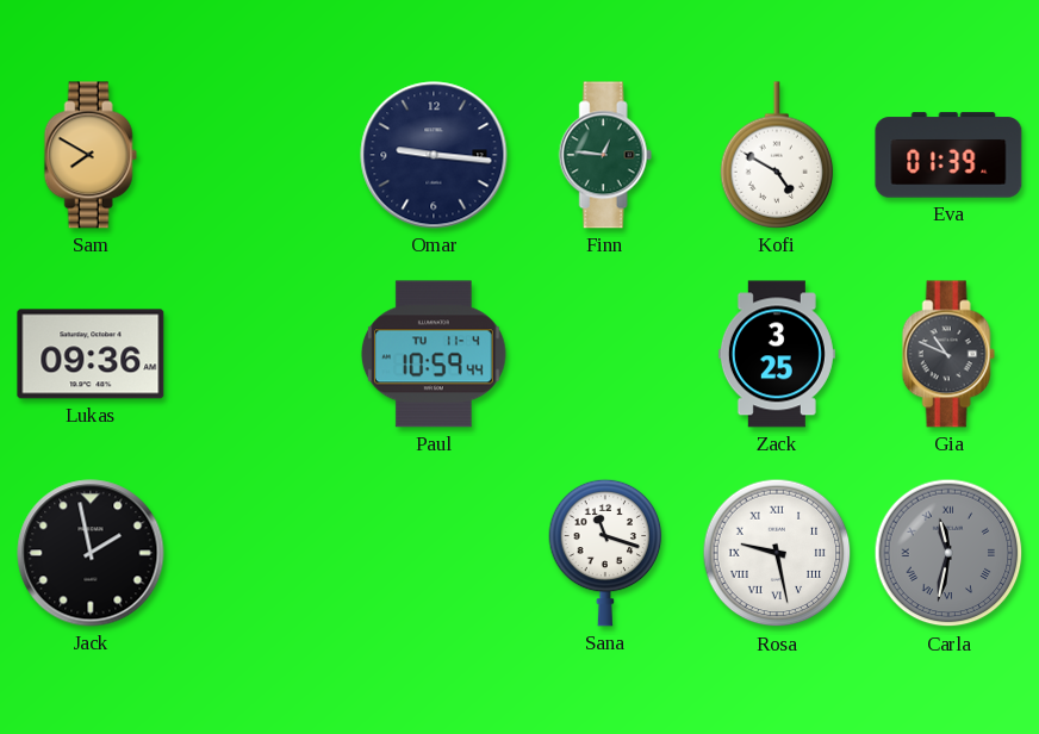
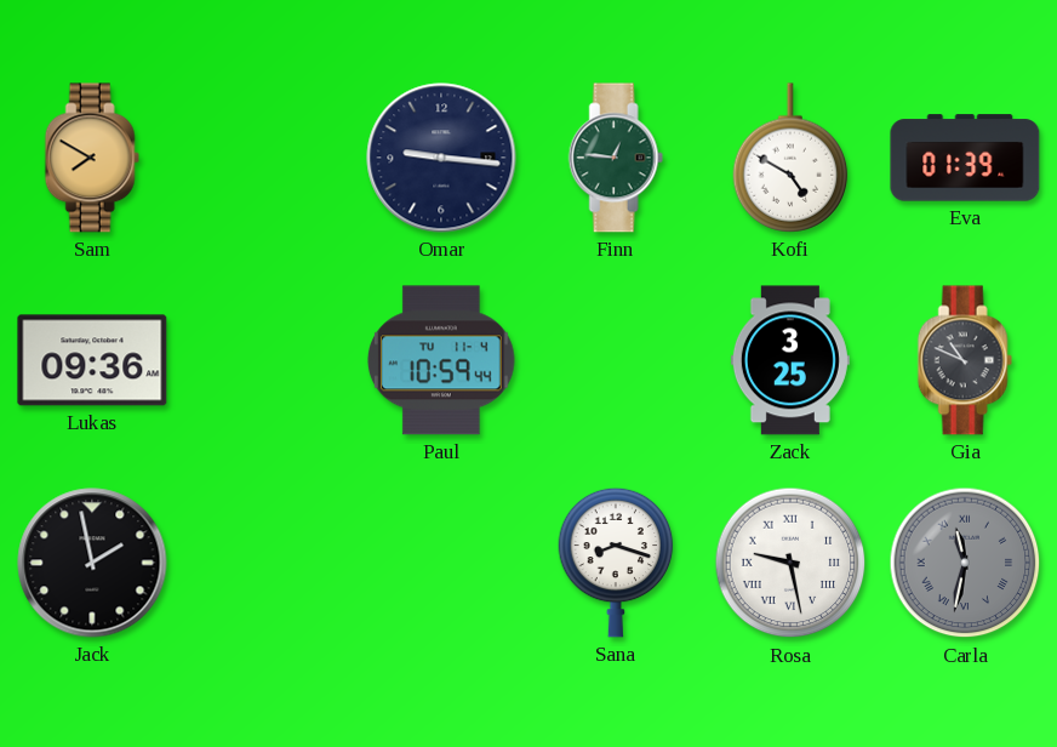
Sana: 11:18 -> 8:18 (616, 563)
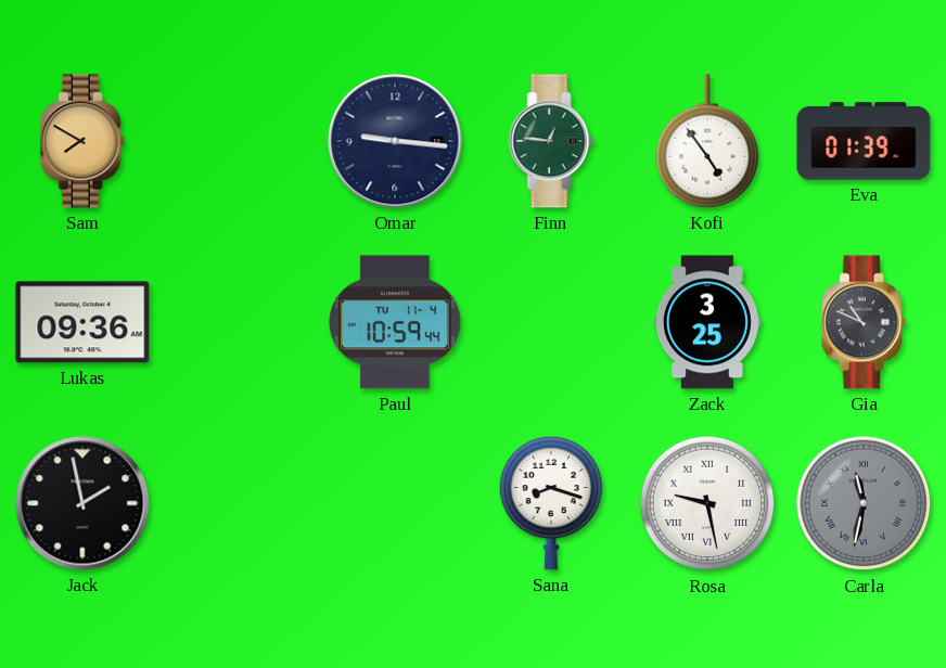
Kofi: 4:50 -> 4:54 (707, 141)
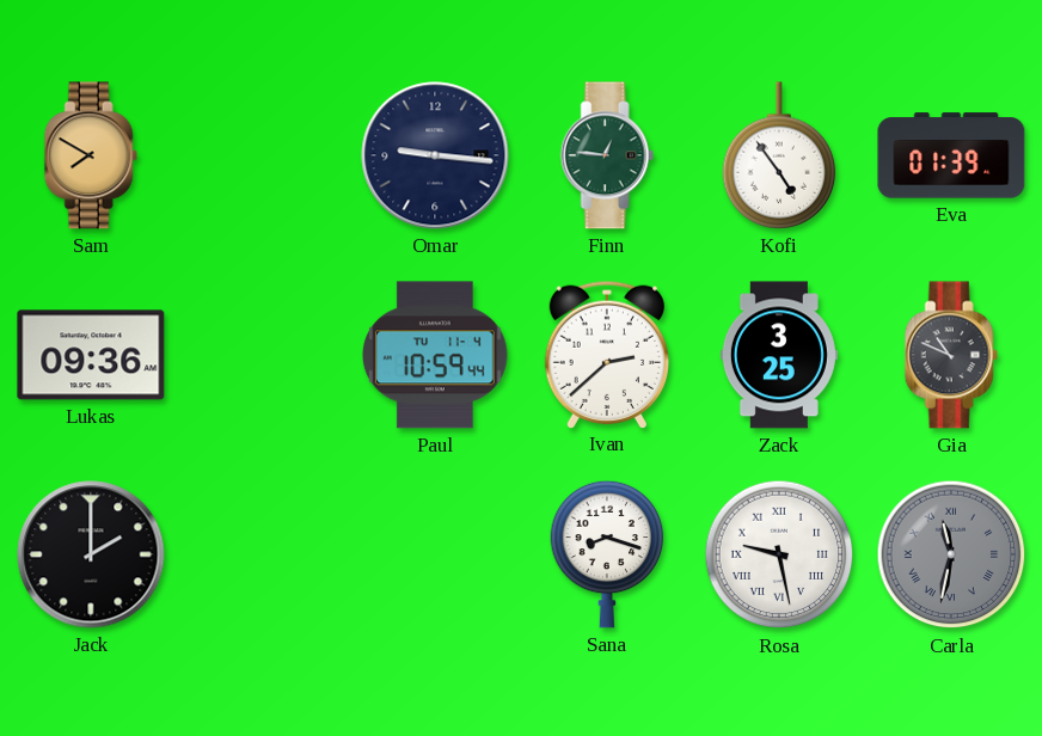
Ivan: none -> 2:38 (606, 354)
Jack: 1:58 -> 2:00 (91, 554)
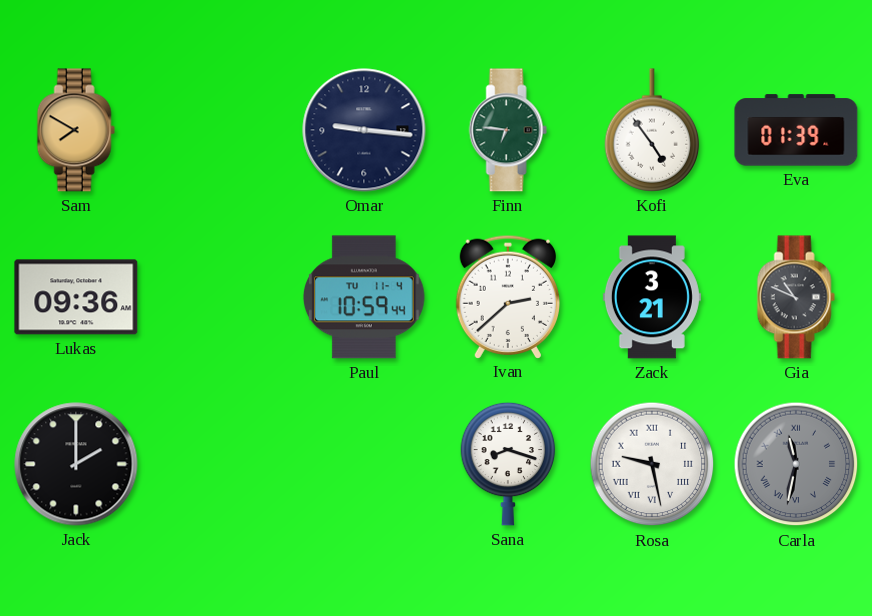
Finn: 12:46 -> 6:46 (508, 130)
Zack: 3:25 -> 3:21 (652, 297)
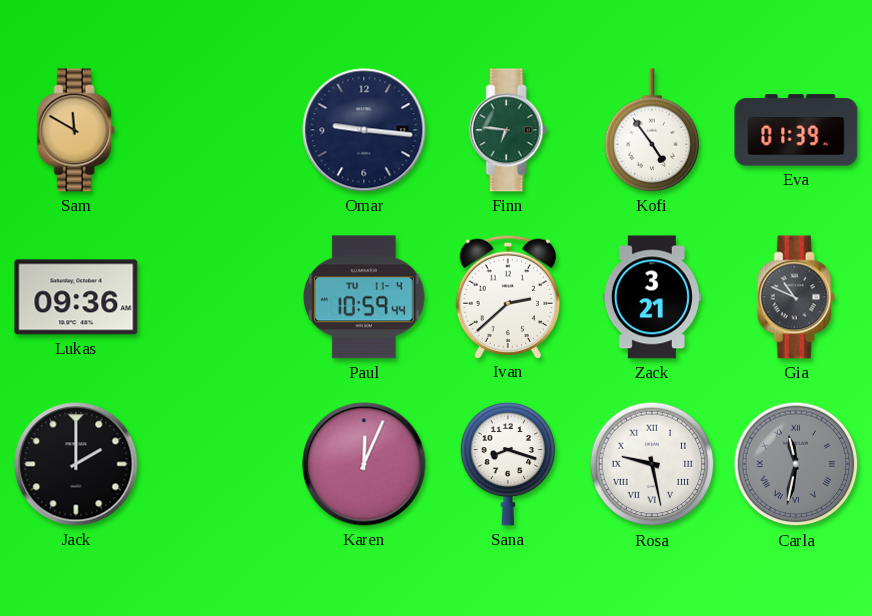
Sam: 7:50 -> 11:50 (76, 130)
Karen: none -> 12:04 (364, 464)
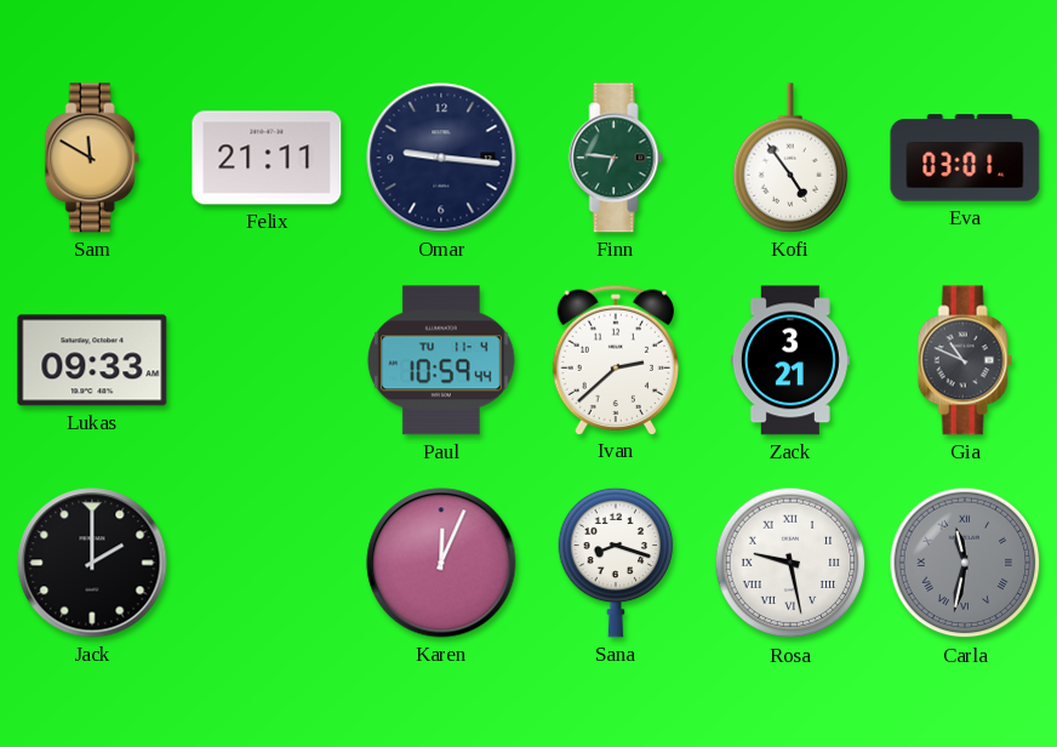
Felix: none -> 21:11 (267, 158)
Eva: 01:39 -> 03:01 (965, 158)
Lukas: 09:36 -> 09:33 (92, 360)
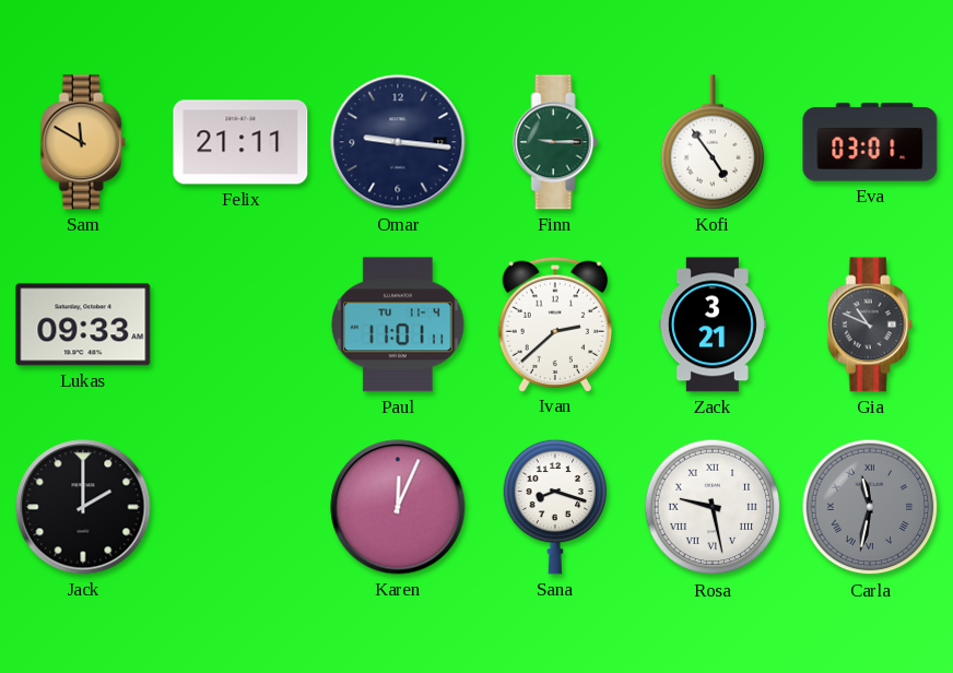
Finn: 6:46 -> 9:15 (555, 142)
Paul: 10:59 -> 11:01 (399, 324)
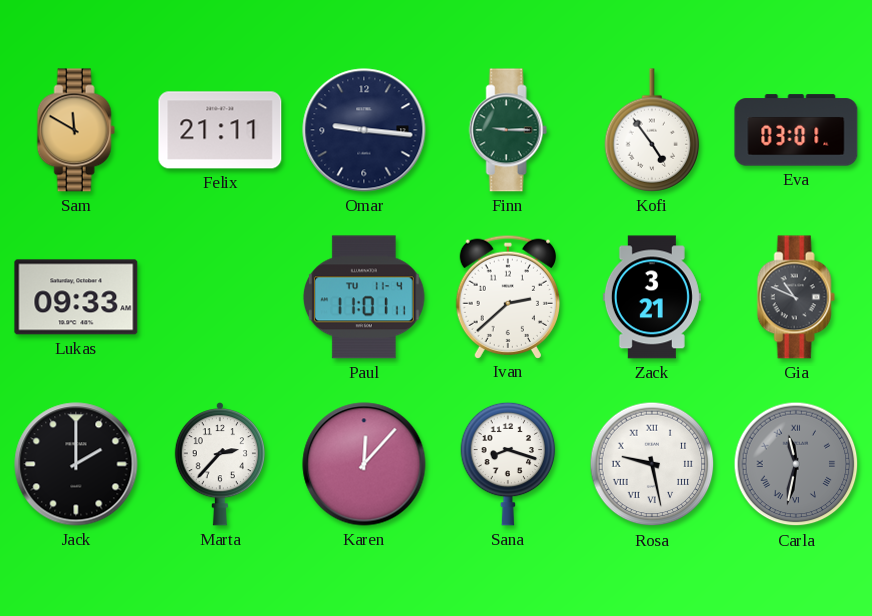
Marta: none -> 2:37 (219, 465)
Karen: 12:04 -> 12:07 (364, 464)
